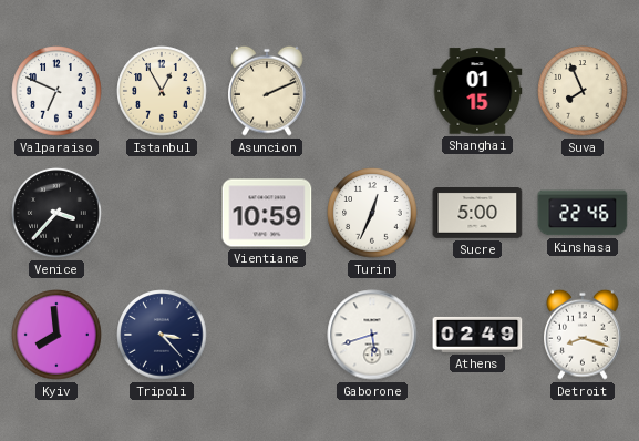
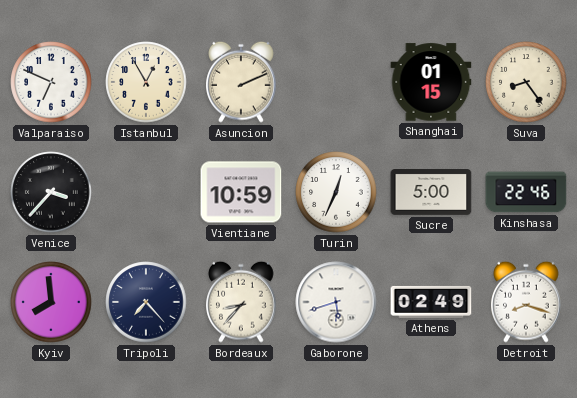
Suva: 7:56 -> 8:24 (526, 82)
Tripoli: 3:23 -> 7:23 (146, 302)
Bordeaux: none -> 8:37 (241, 302)
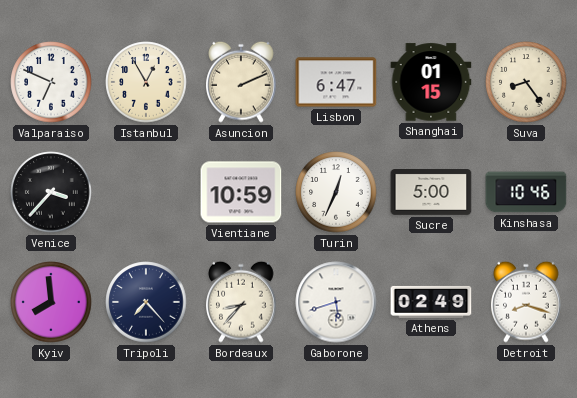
Lisbon: none -> 6:47 (336, 82)
Kinshasa: 22:46 -> 10:46 (526, 192)
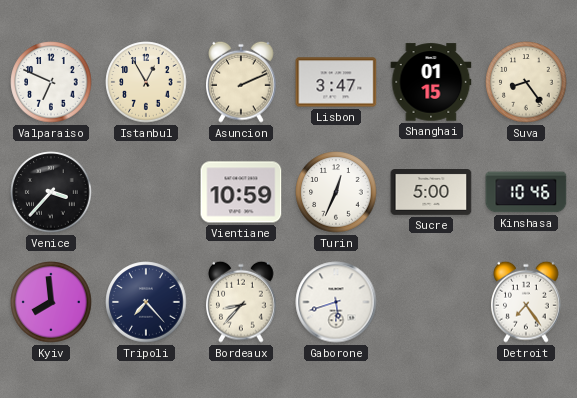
Lisbon: 6:47 -> 3:47 (336, 82)
Athens: 02:49 -> none (431, 302)
Detroit: 8:18 -> 7:24 (526, 302)
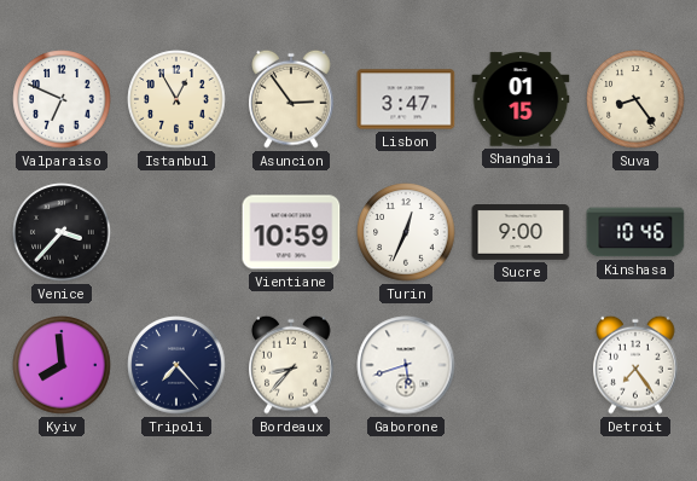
Asuncion: 2:11 -> 2:54 (291, 99)
Sucre: 5:00 -> 9:00 (521, 233)
